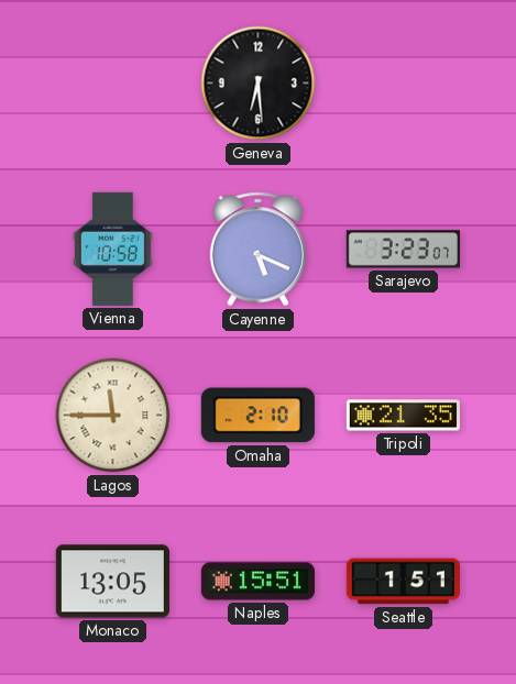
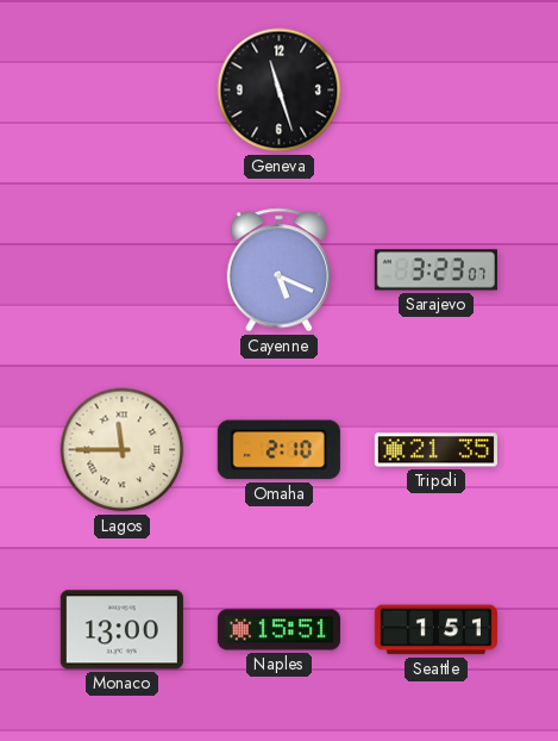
Geneva: 6:29 -> 11:27 (280, 91)
Vienna: 10:58 -> none (113, 249)
Monaco: 13:05 -> 13:00 (121, 630)
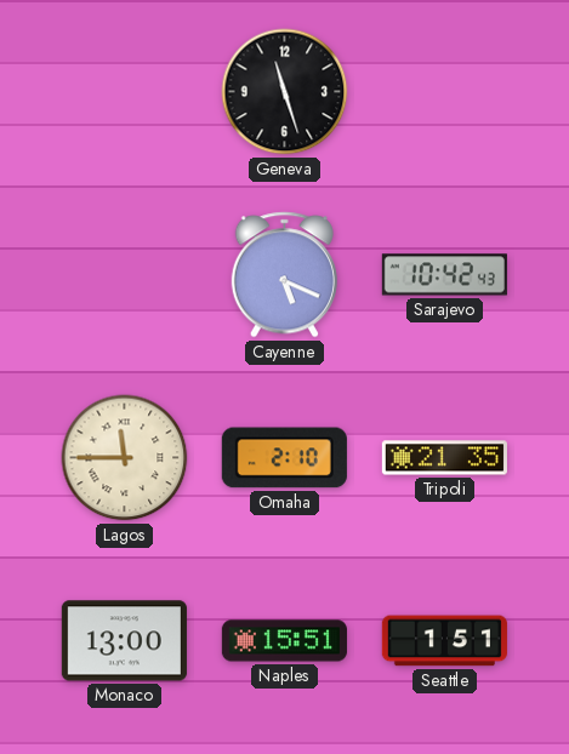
Sarajevo: 3:23 -> 10:42 (444, 275)
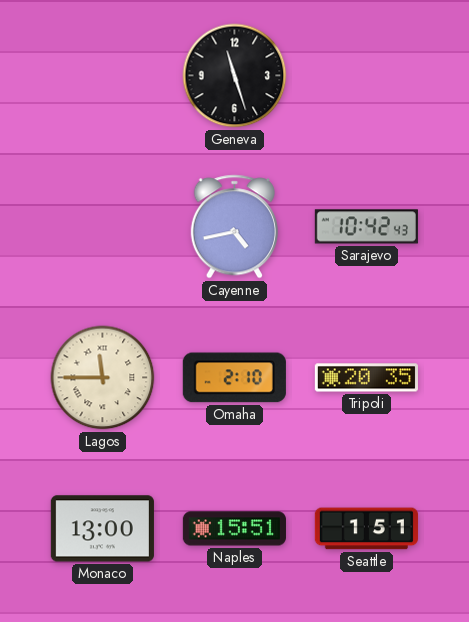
Cayenne: 5:19 -> 4:43 (234, 227)
Tripoli: 21:35 -> 20:35 (366, 378)
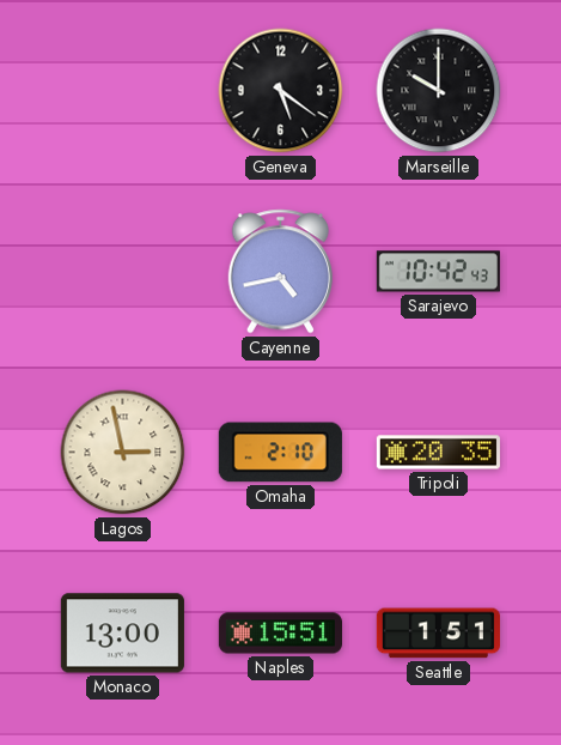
Geneva: 11:27 -> 5:21 (281, 91)
Marseille: none -> 10:00 (439, 91)
Lagos: 11:45 -> 2:58 (123, 453)
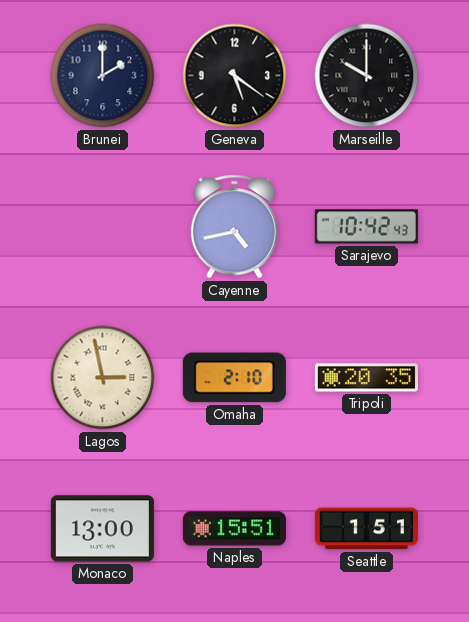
Brunei: none -> 2:00 (103, 76)
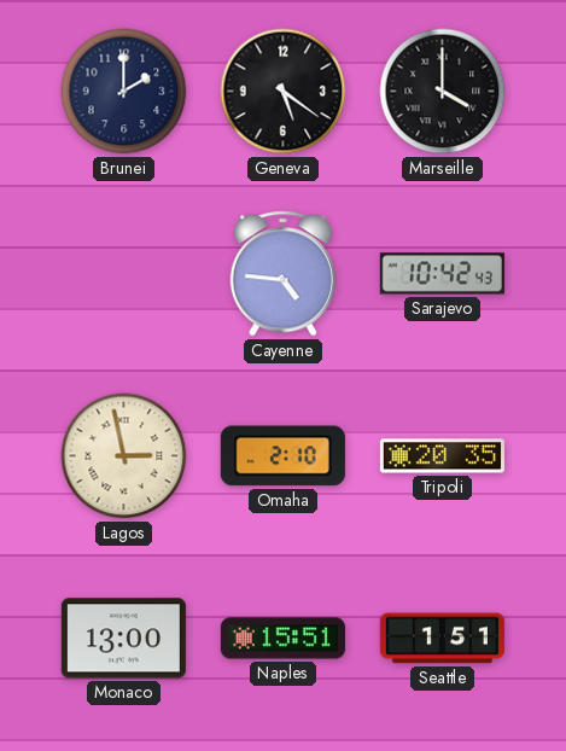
Marseille: 10:00 -> 4:00 (443, 92)
Cayenne: 4:43 -> 4:46 (282, 274)
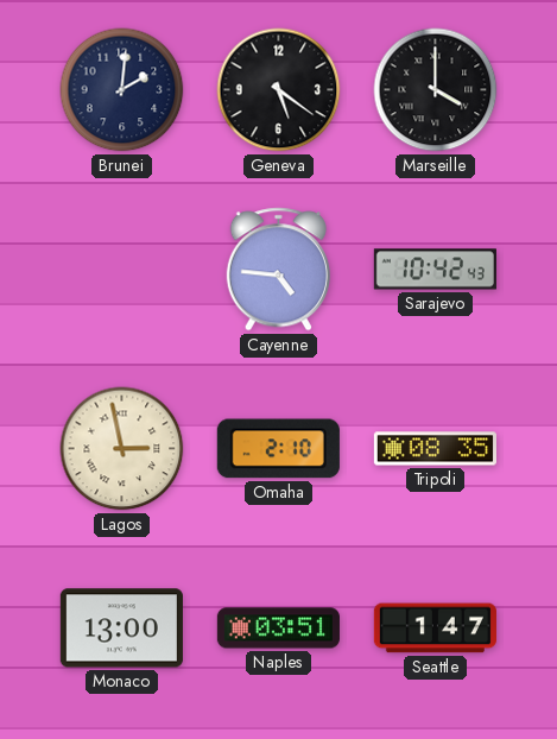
Brunei: 2:00 -> 2:01 (122, 90)
Tripoli: 20:35 -> 08:35 (435, 449)
Naples: 15:51 -> 03:51 (278, 629)
Seattle: 1:51 -> 1:47 (435, 629)
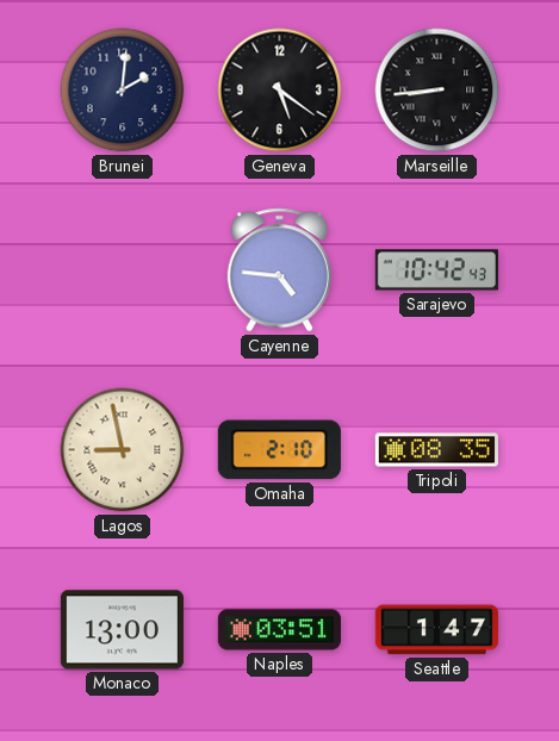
Marseille: 4:00 -> 8:44 (437, 91)
Lagos: 2:58 -> 8:58 (123, 450)
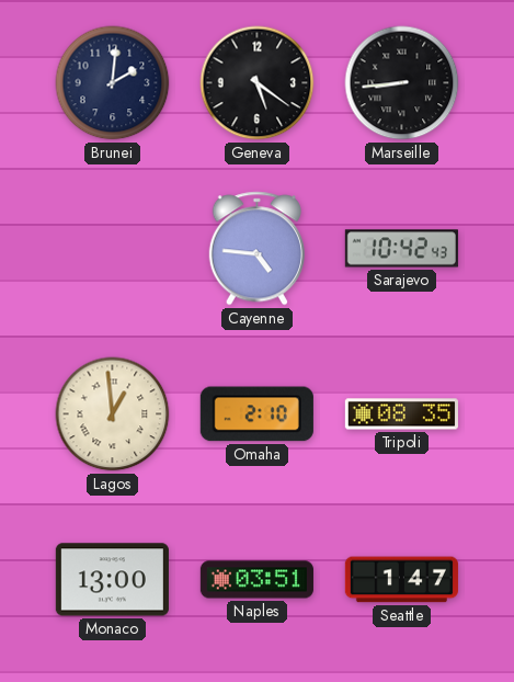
Lagos: 8:58 -> 12:59 (113, 414)
